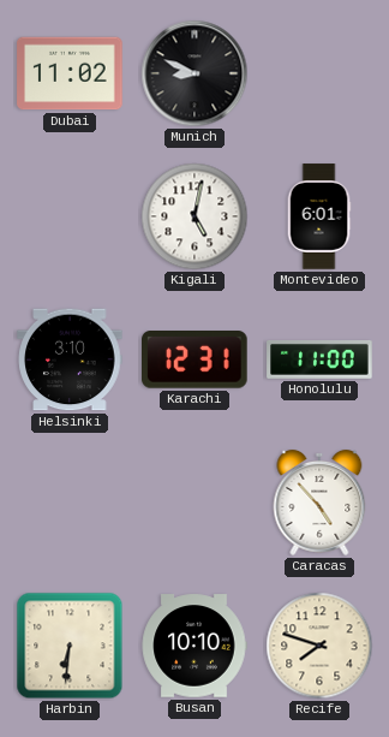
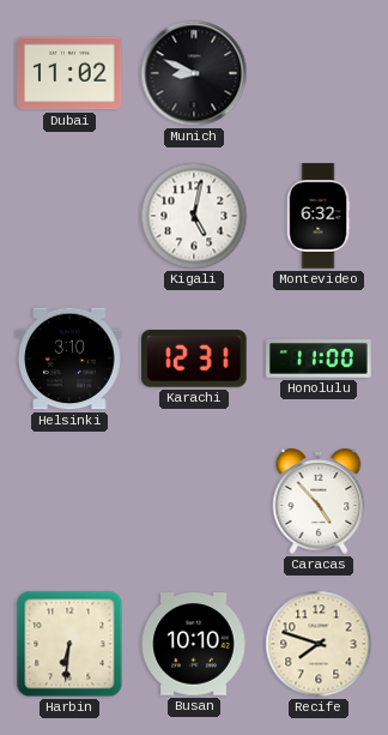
Montevideo: 6:01 -> 6:32 (319, 216)
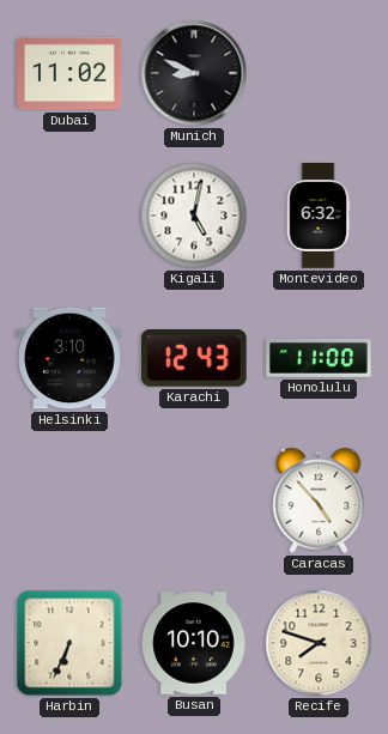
Karachi: 12:31 -> 12:43 (195, 359)
Harbin: 6:31 -> 6:34 (69, 643)
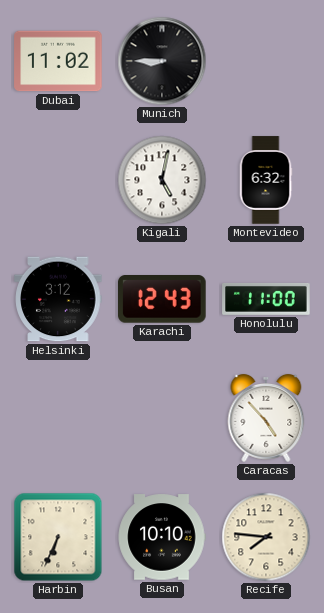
Munich: 8:49 -> 8:45 (162, 61)
Helsinki: 3:10 -> 3:12 (58, 299)
Recife: 7:48 -> 7:46 (266, 537)
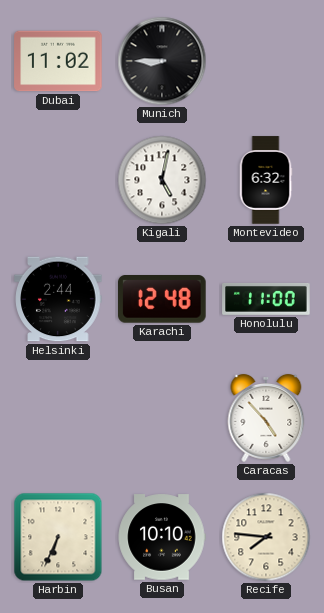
Helsinki: 3:12 -> 2:44 (58, 299)
Karachi: 12:43 -> 12:48 (163, 300)
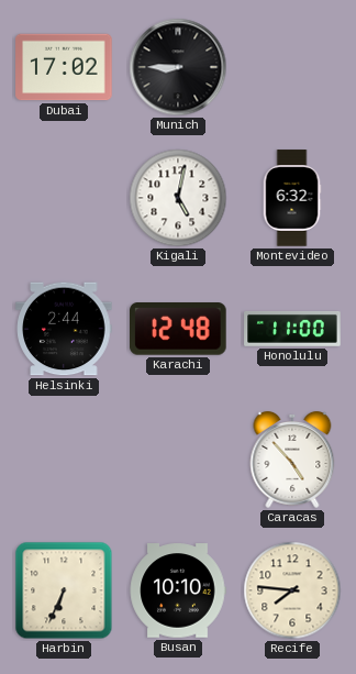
Dubai: 11:02 -> 17:02 (64, 67)
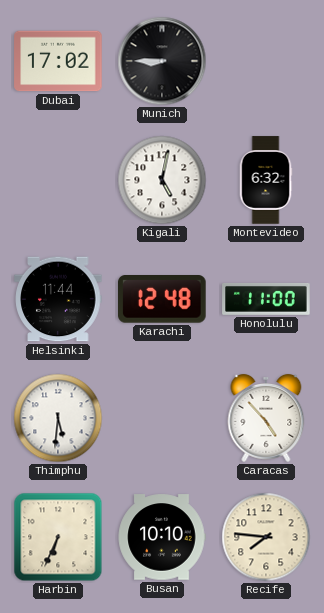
Helsinki: 2:44 -> 11:44 (58, 299)
Thimphu: none -> 5:31 (58, 418)
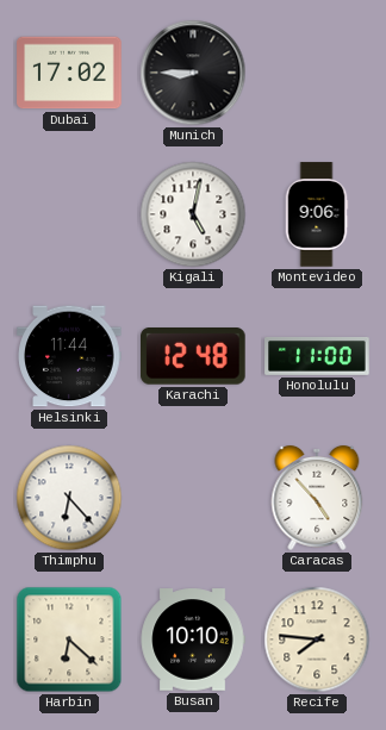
Montevideo: 6:32 -> 9:06 (317, 214)
Thimphu: 5:31 -> 6:23 (69, 498)
Harbin: 6:34 -> 6:22 (69, 639)
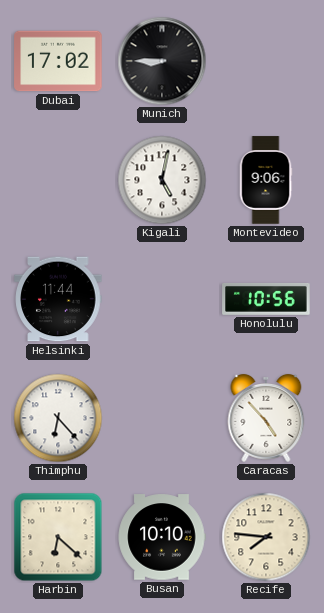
Karachi: 12:48 -> none (194, 357)
Honolulu: 11:00 -> 10:56 (266, 299)
